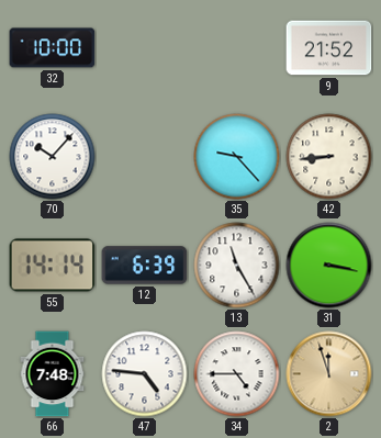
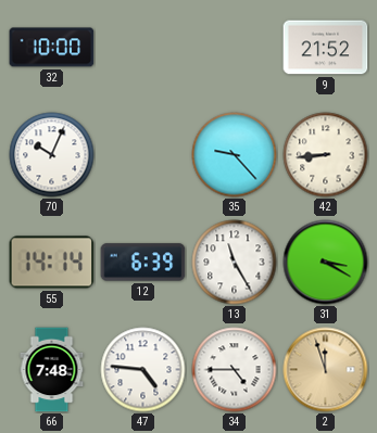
70: 10:07 -> 10:04 (52, 155)
31: 3:17 -> 3:20 (326, 263)
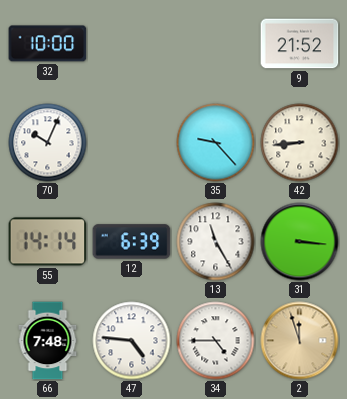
31: 3:20 -> 3:16 (300, 242)
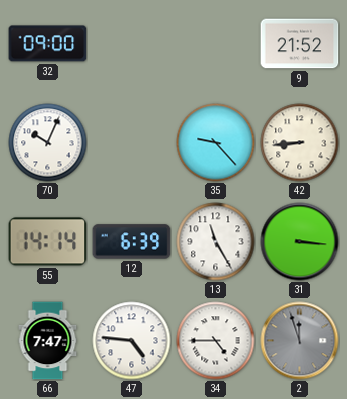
32: 10:00 -> 09:00 (48, 44)
66: 7:48 -> 7:47 (48, 341)
2 dial: champagne -> grey (300, 341)
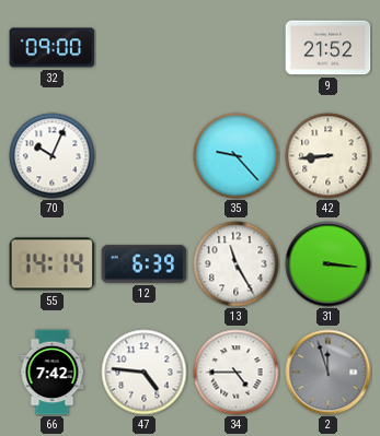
66: 7:47 -> 7:42 (53, 373)
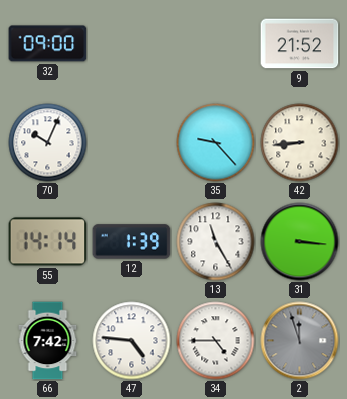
12: 6:39 -> 1:39 (132, 242)
